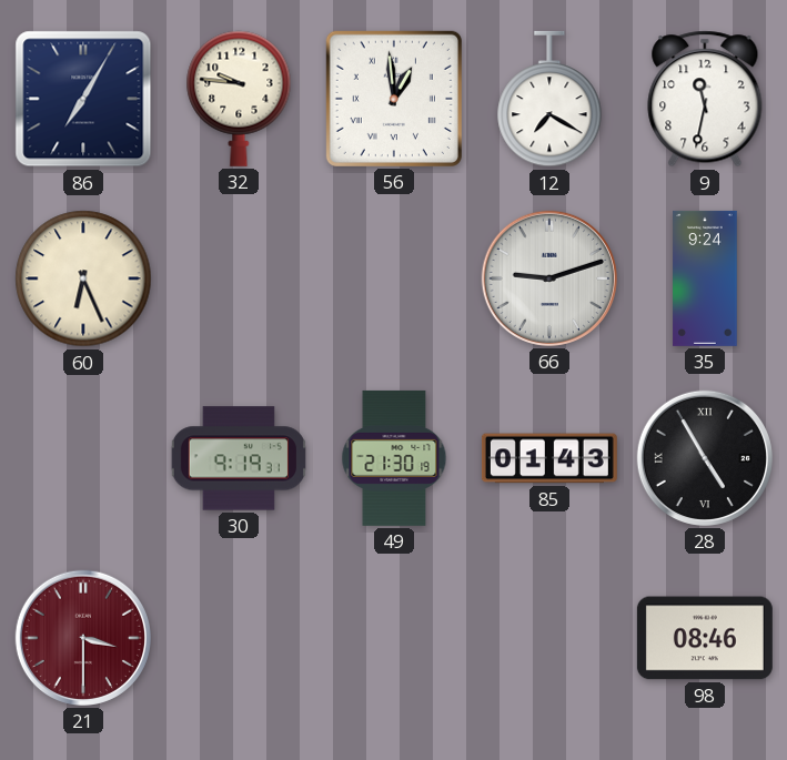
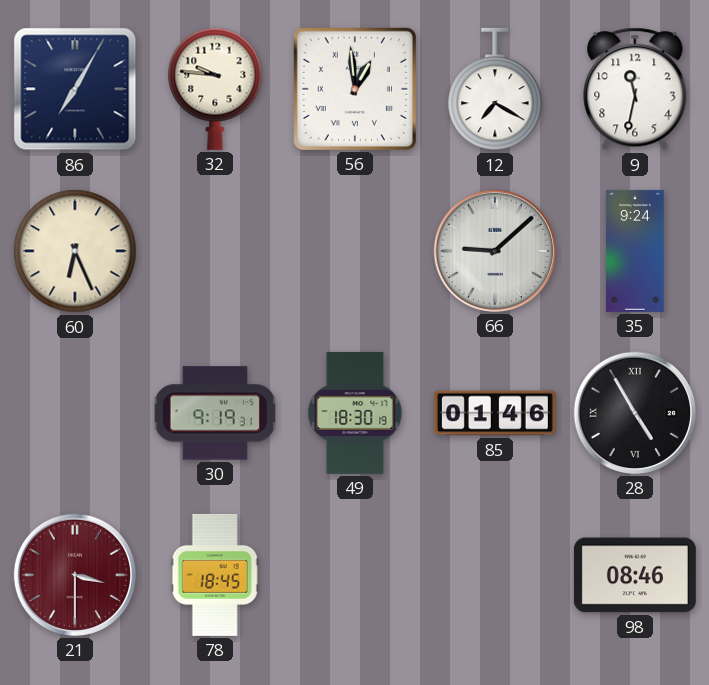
66: 9:12 -> 9:08 (495, 251)
49: 21:30 -> 18:30 (355, 413)
85: 01:43 -> 01:46 (495, 413)
78: none -> 18:45 (215, 575)
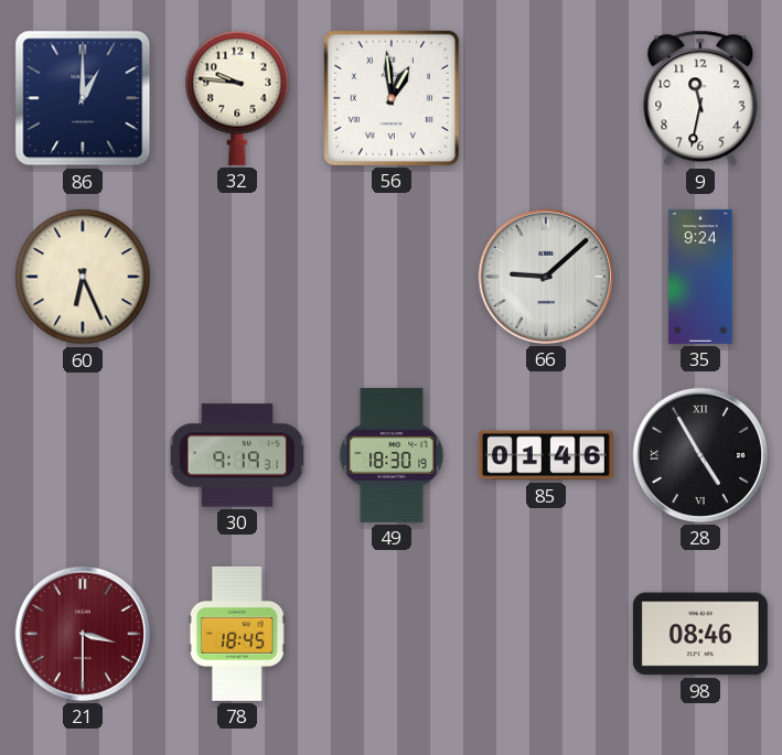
86: 7:05 -> 1:00 (83, 98)
12: 7:20 -> none (495, 89)
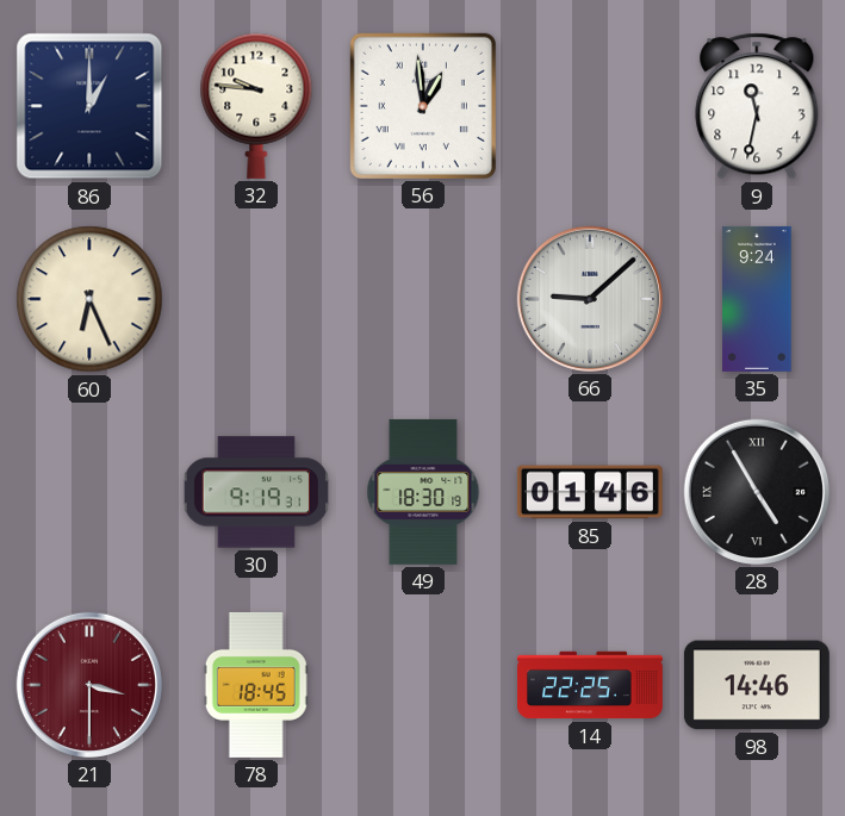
14: none -> 22:25 (590, 685)
98: 08:46 -> 14:46 (757, 685)
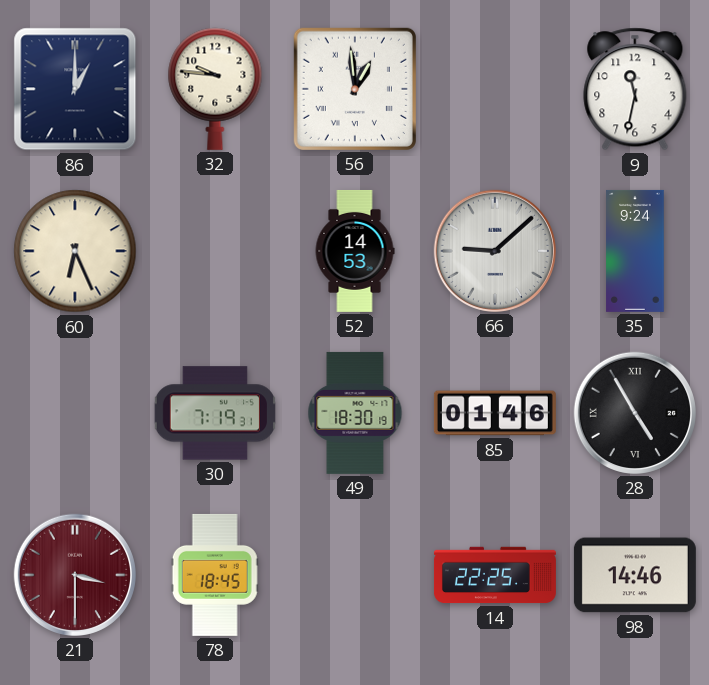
52: none -> 14:53 (355, 251)
30: 9:19 -> 7:19 (215, 413)
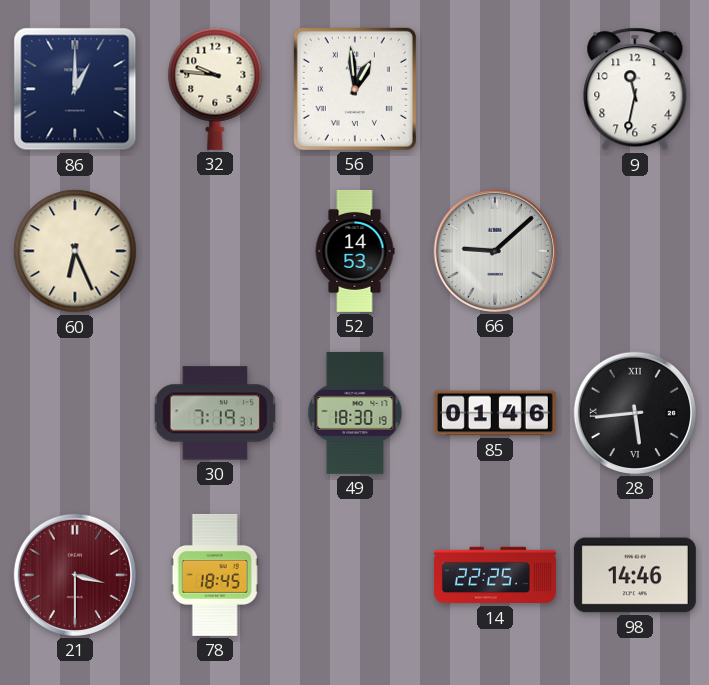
35: 9:24 -> none (635, 251)
28: 4:55 -> 5:44 (635, 413)
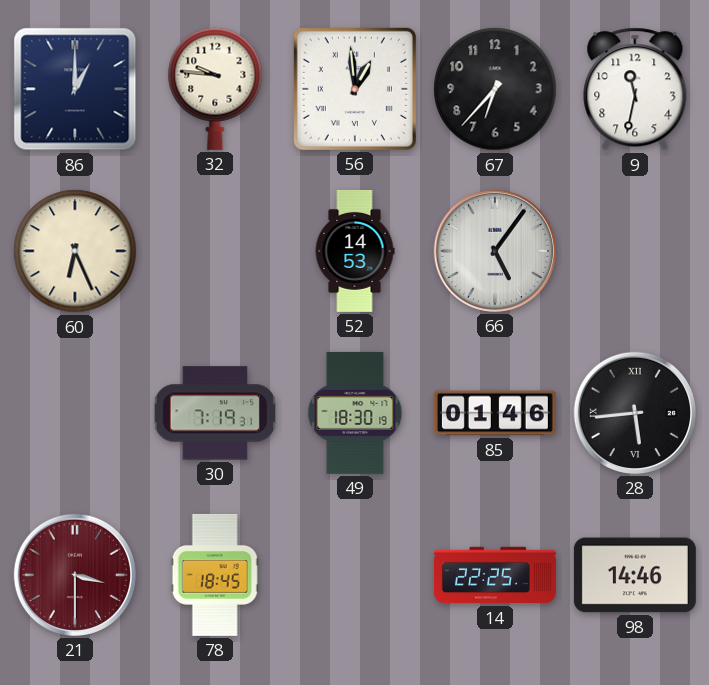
67: none -> 6:37 (495, 89)
66: 9:08 -> 5:06 (495, 251)
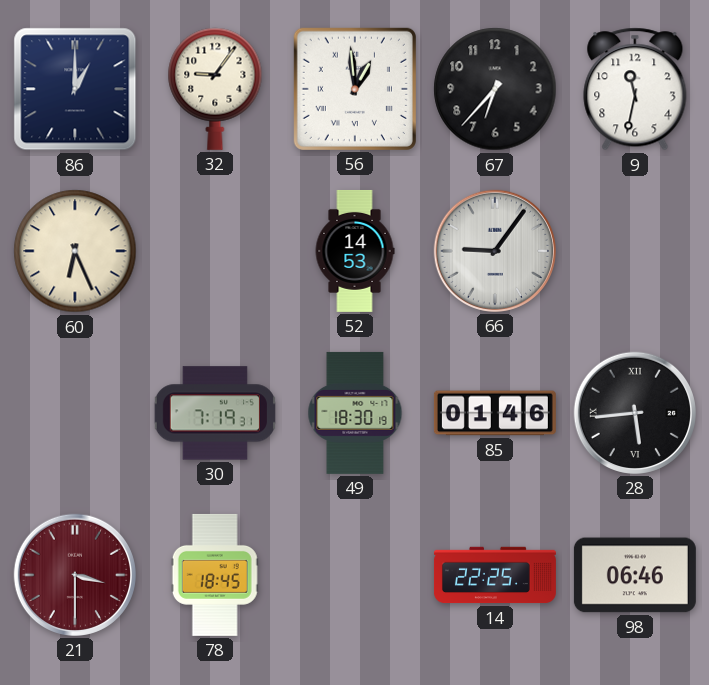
32: 9:46 -> 9:06 (215, 89)
66: 5:06 -> 9:06 (495, 251)
98: 14:46 -> 06:46 (635, 575)
